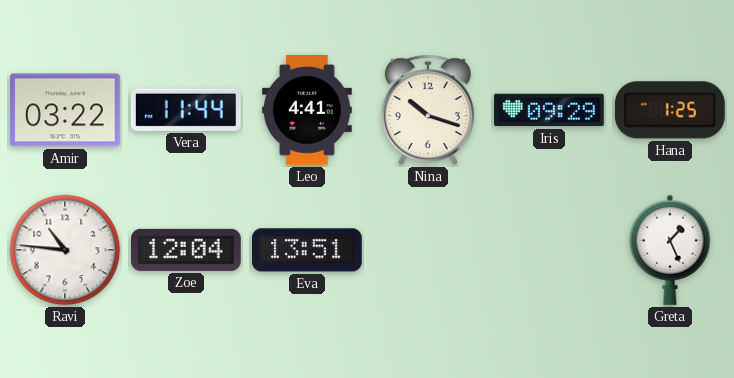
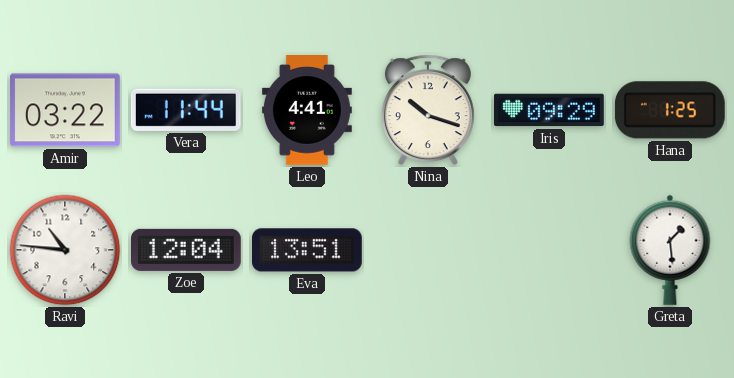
Greta: 1:26 -> 1:29 (670, 250)
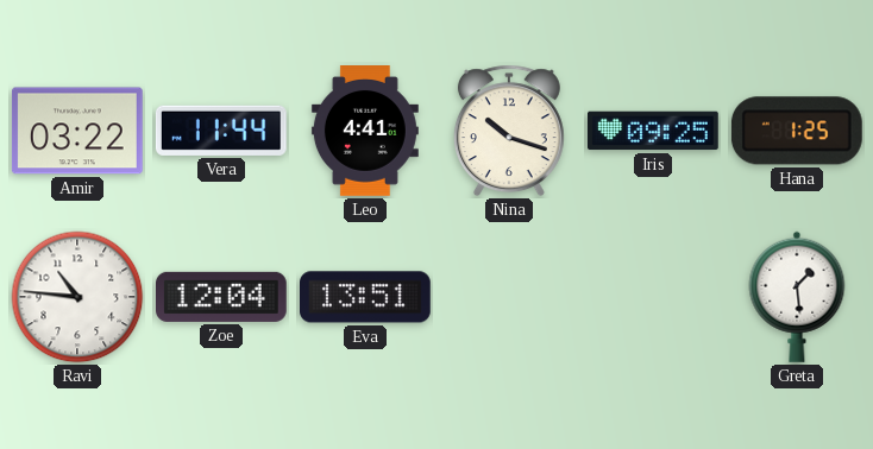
Iris: 09:29 -> 09:25 (654, 131)
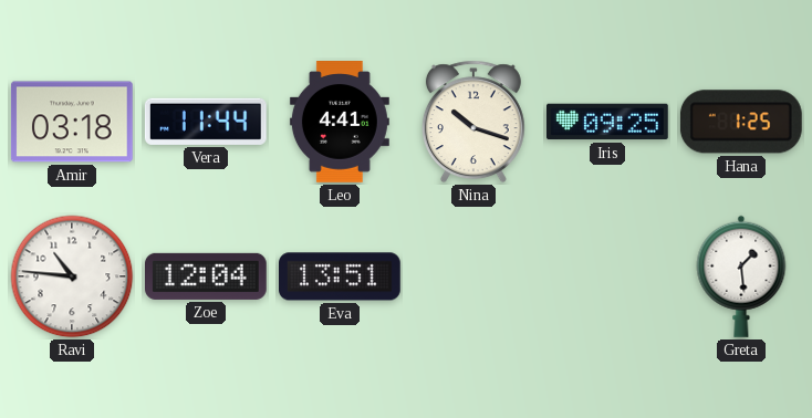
Amir: 03:22 -> 03:18 (72, 122)
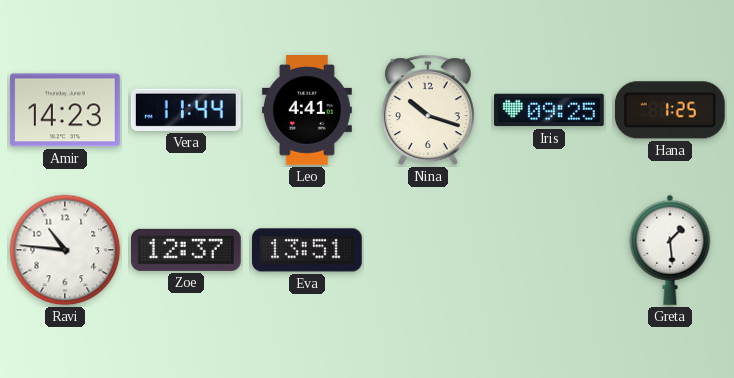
Amir: 03:18 -> 14:23 (65, 110)
Zoe: 12:04 -> 12:37 (187, 250)
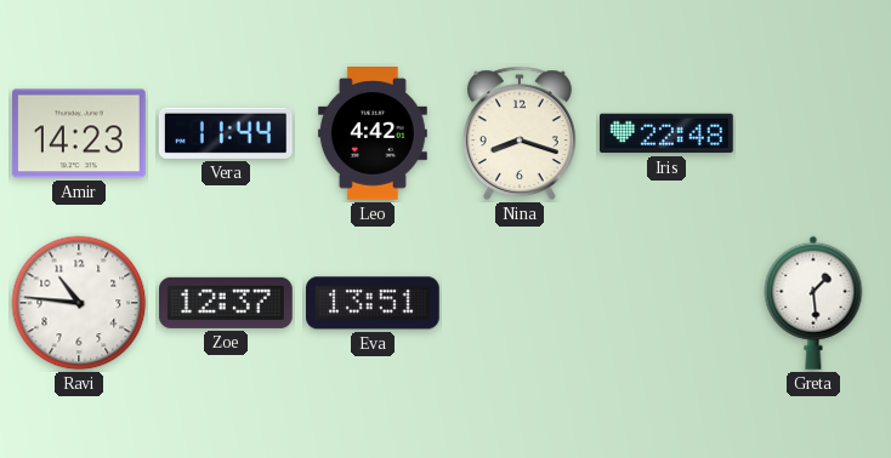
Leo: 4:41 -> 4:42 (373, 134)
Nina: 10:18 -> 8:18 (520, 133)
Iris: 09:25 -> 22:48 (668, 133)
Hana: 1:25 -> none (670, 110)
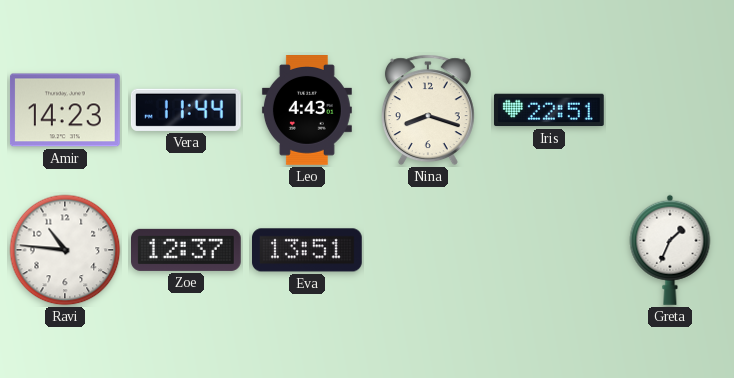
Leo: 4:42 -> 4:43 (307, 111)
Iris: 22:48 -> 22:51 (550, 110)
Greta: 1:29 -> 1:34 (670, 250)
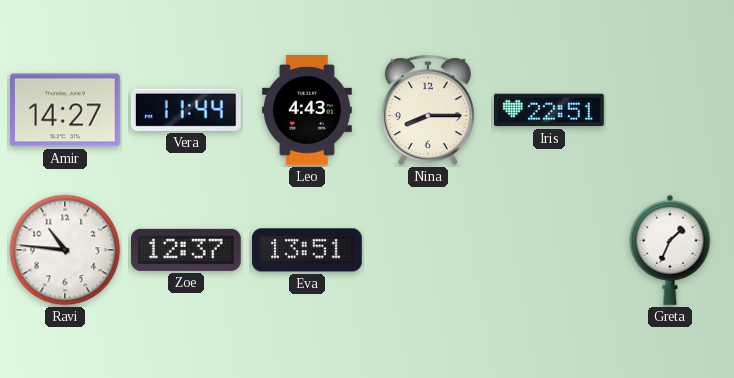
Amir: 14:23 -> 14:27 (65, 110)
Nina: 8:18 -> 8:15 (428, 110)
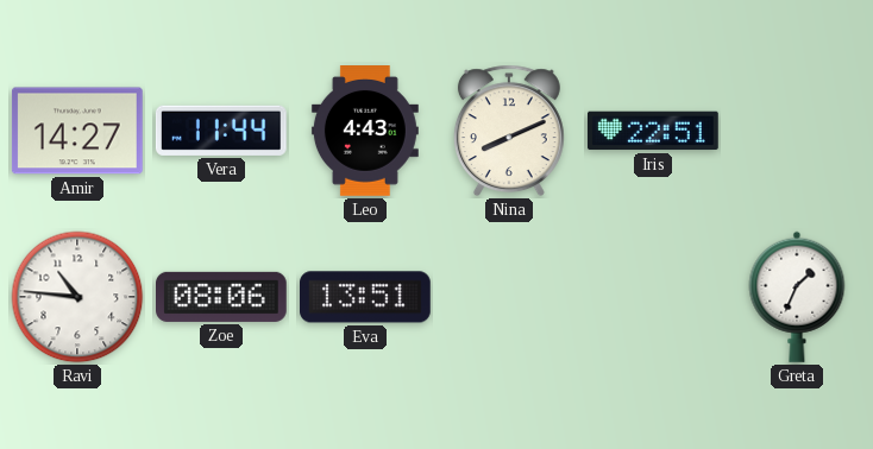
Nina: 8:15 -> 8:11 (509, 131)
Zoe: 12:37 -> 08:06 (222, 297)
